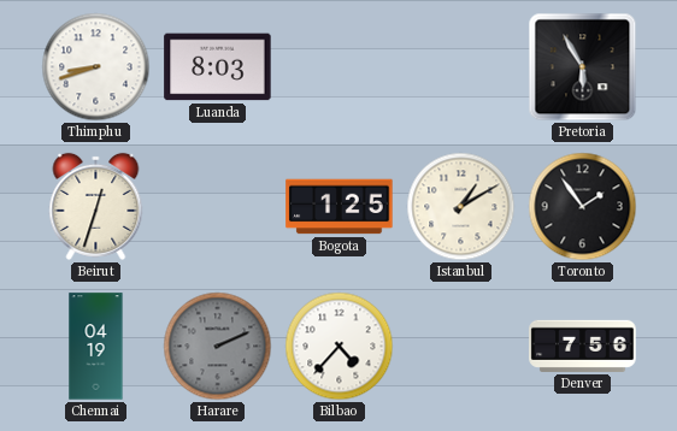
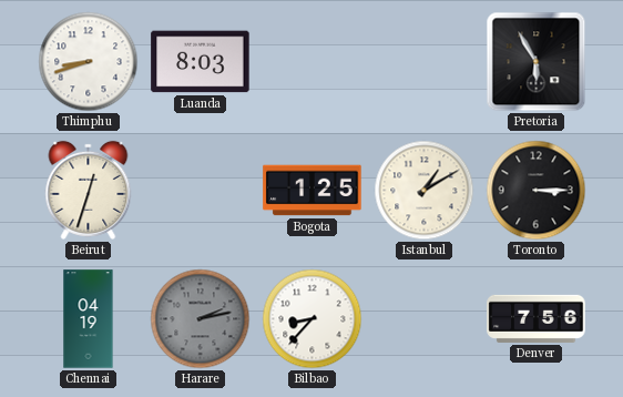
Toronto: 1:54 -> 3:15 (537, 191)
Harare: 2:11 -> 2:13 (201, 319)
Bilbao: 4:37 -> 8:37 (313, 319)
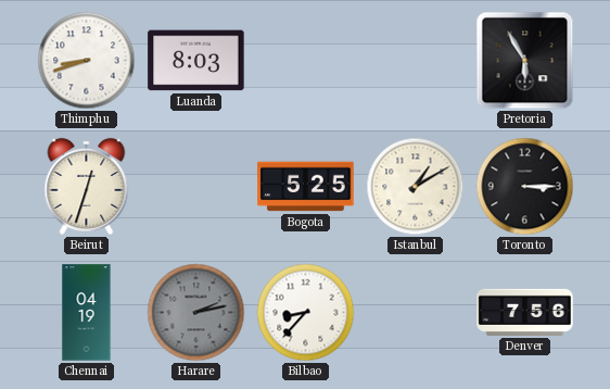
Bogota: 1:25 -> 5:25 (306, 187)
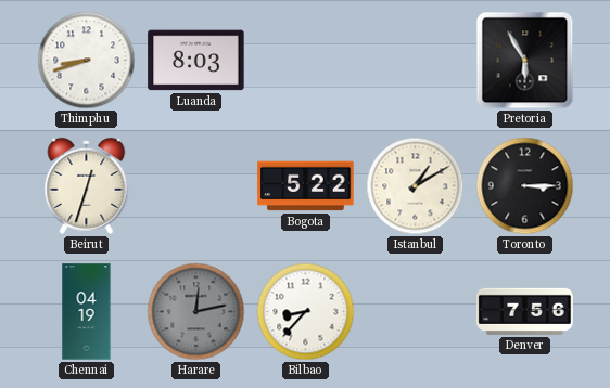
Bogota: 5:25 -> 5:22 (306, 186)
Harare: 2:13 -> 12:13 (196, 312)
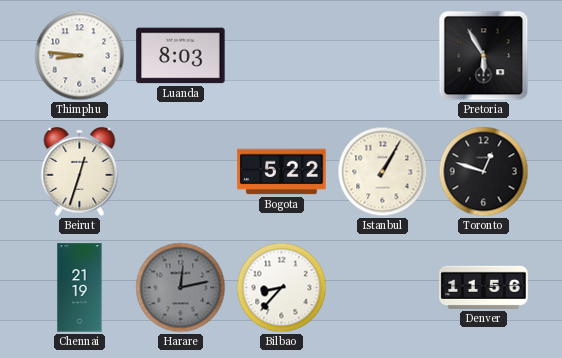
Thimphu: 8:42 -> 8:46 (80, 56)
Istanbul: 1:10 -> 1:05 (383, 172)
Toronto: 3:15 -> 12:48 (484, 172)
Chennai: 04:19 -> 21:19 (80, 288)
Denver: 7:56 -> 11:56 (484, 287)
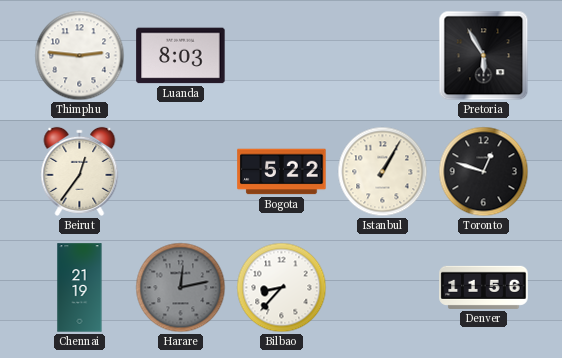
Thimphu: 8:46 -> 2:46 (80, 56)
Beirut: 12:33 -> 12:36 (80, 171)
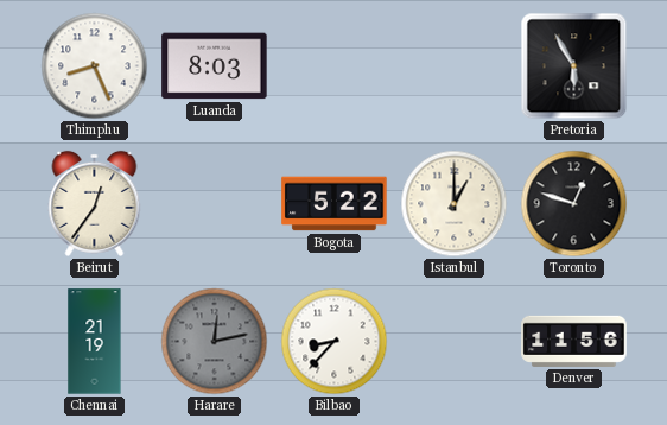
Thimphu: 2:46 -> 8:26 (95, 66)
Istanbul: 1:05 -> 1:00 (455, 204)
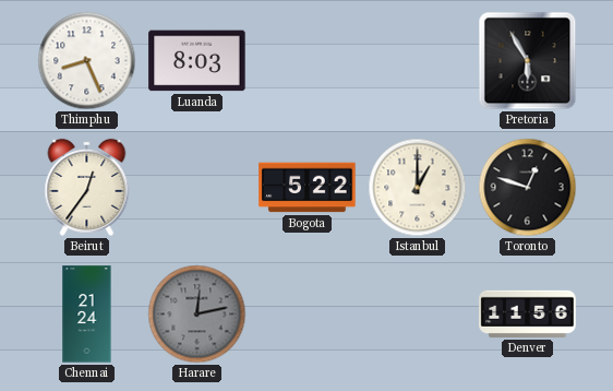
Chennai: 21:19 -> 21:24 (87, 315)
Bilbao: 8:37 -> none (335, 342)
